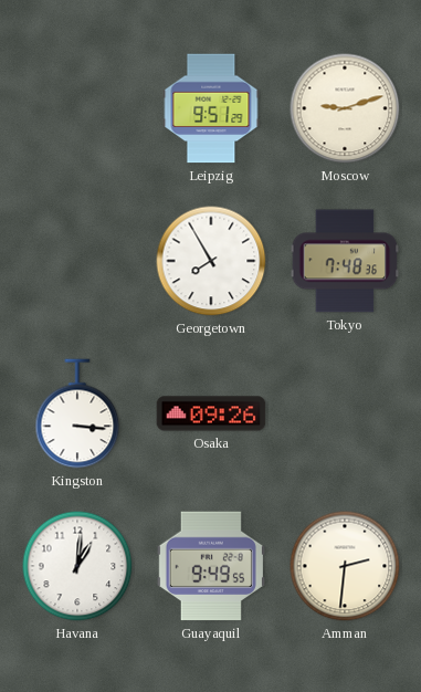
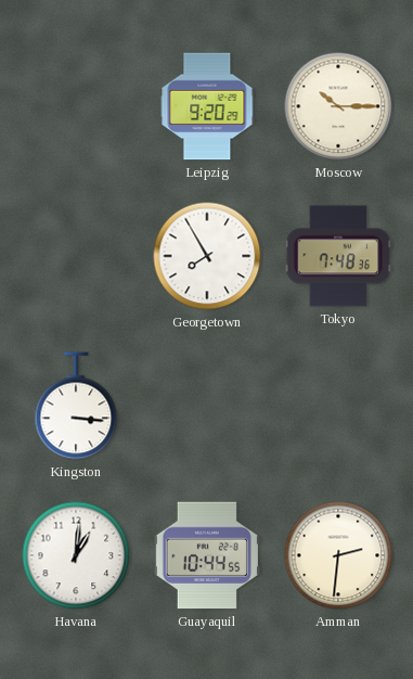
Leipzig: 9:51 -> 9:20 (207, 106)
Moscow: 9:12 -> 10:15 (338, 106)
Osaka: 09:26 -> none (211, 413)
Guayaquil: 9:49 -> 10:44 (207, 555)
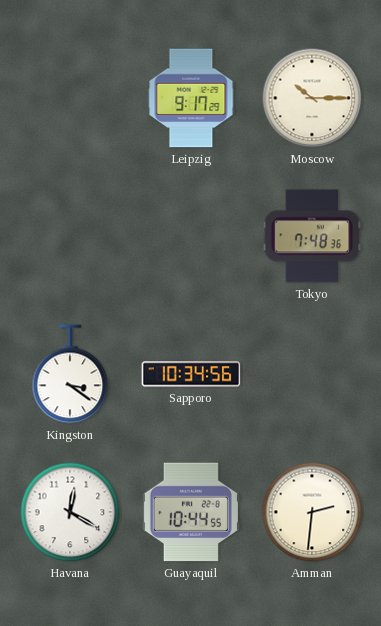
Leipzig: 9:20 -> 9:17 (191, 98)
Georgetown: 7:55 -> none (207, 256)
Kingston: 3:16 -> 3:21 (70, 374)
Sapporo: none -> 10:34 (191, 374)
Havana: 1:01 -> 12:20 (70, 512)
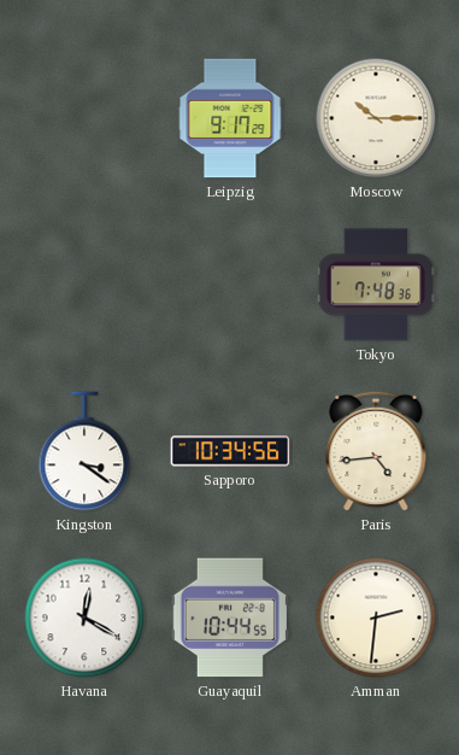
Paris: none -> 4:44 (376, 451)
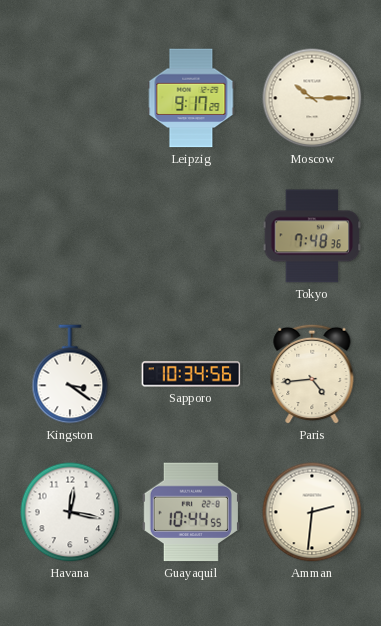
Havana: 12:20 -> 12:17 (70, 512)
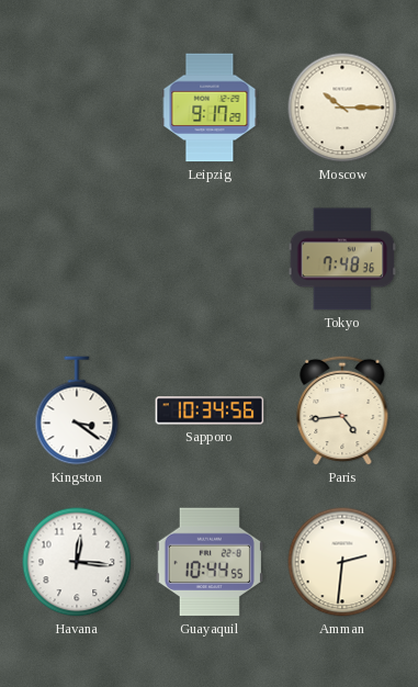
Havana: 12:17 -> 12:16 (77, 562)
